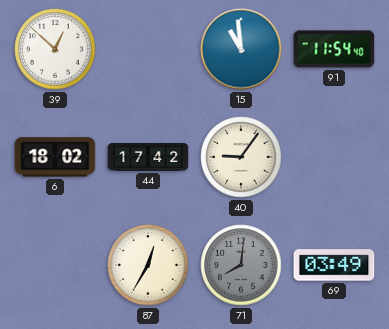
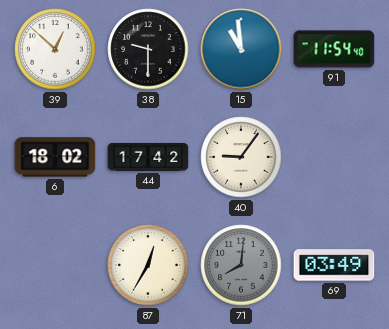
38: none -> 9:30 (148, 49)
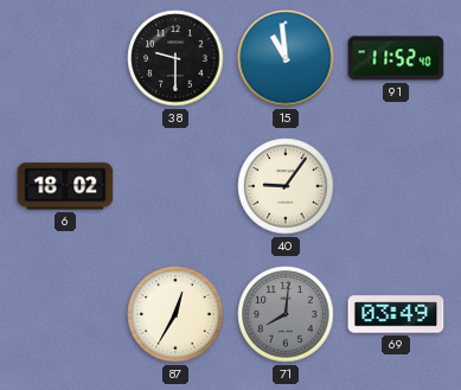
39: 12:52 -> none (55, 49)
91: 11:54 -> 11:52 (396, 58)
44: 17:42 -> none (148, 157)
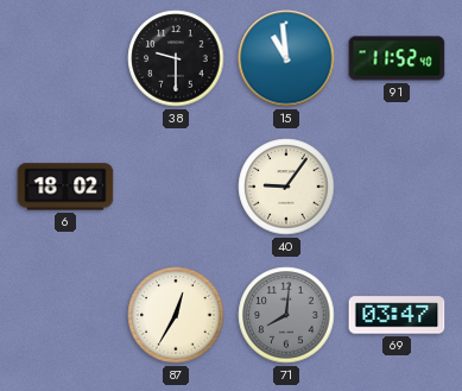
69: 03:49 -> 03:47 (397, 315)
